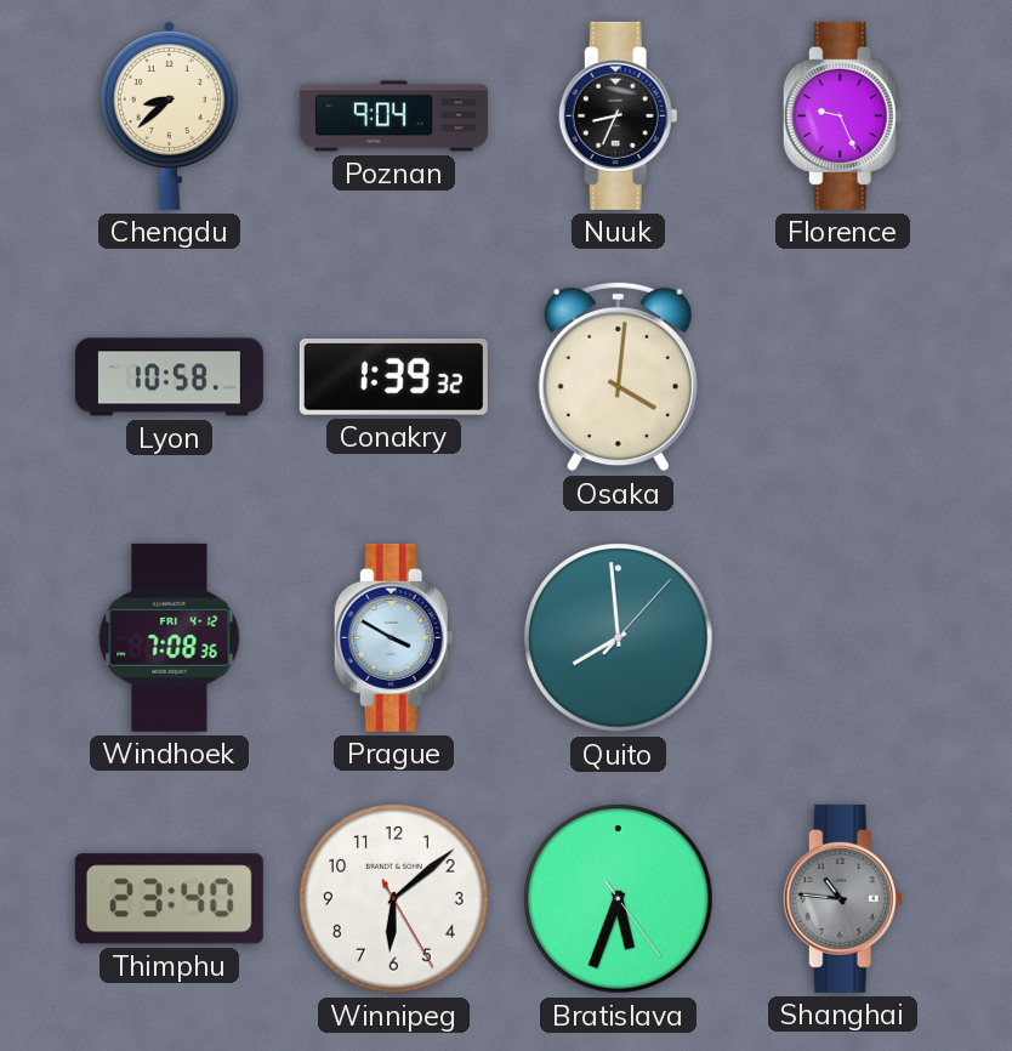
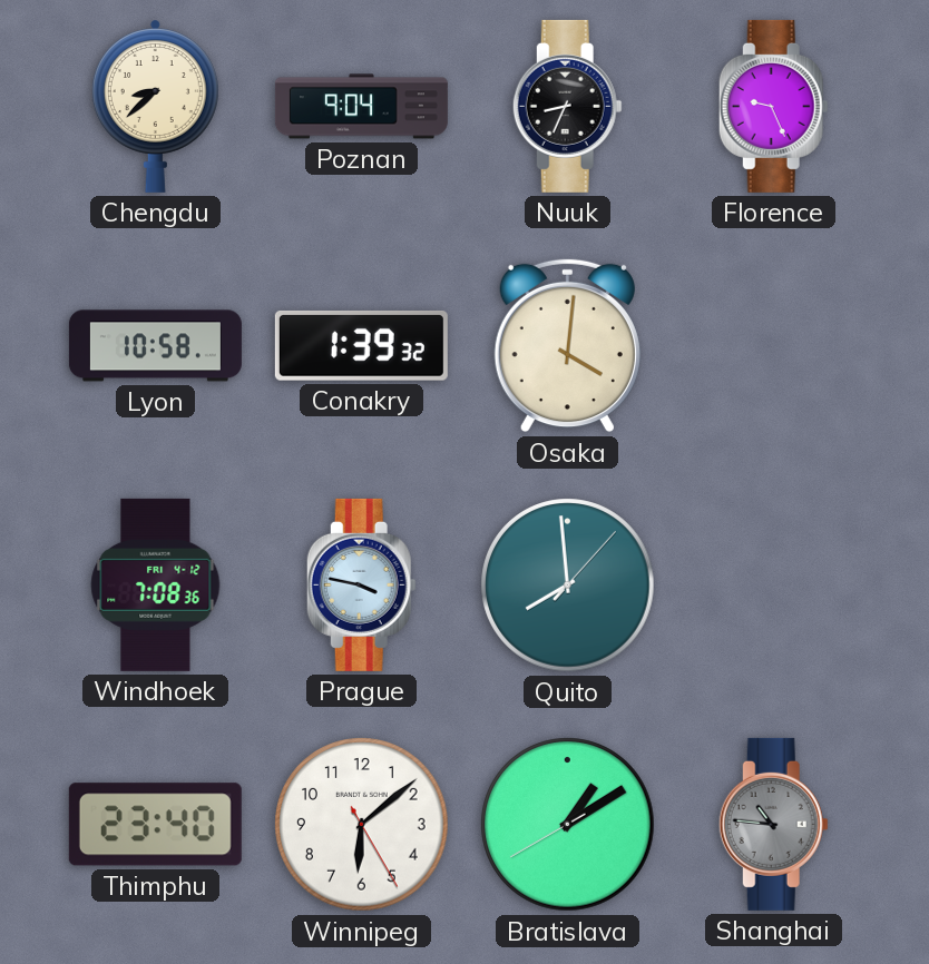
Prague: 3:50 -> 3:47 (361, 584)
Bratislava: 5:33 -> 1:09 (568, 825)
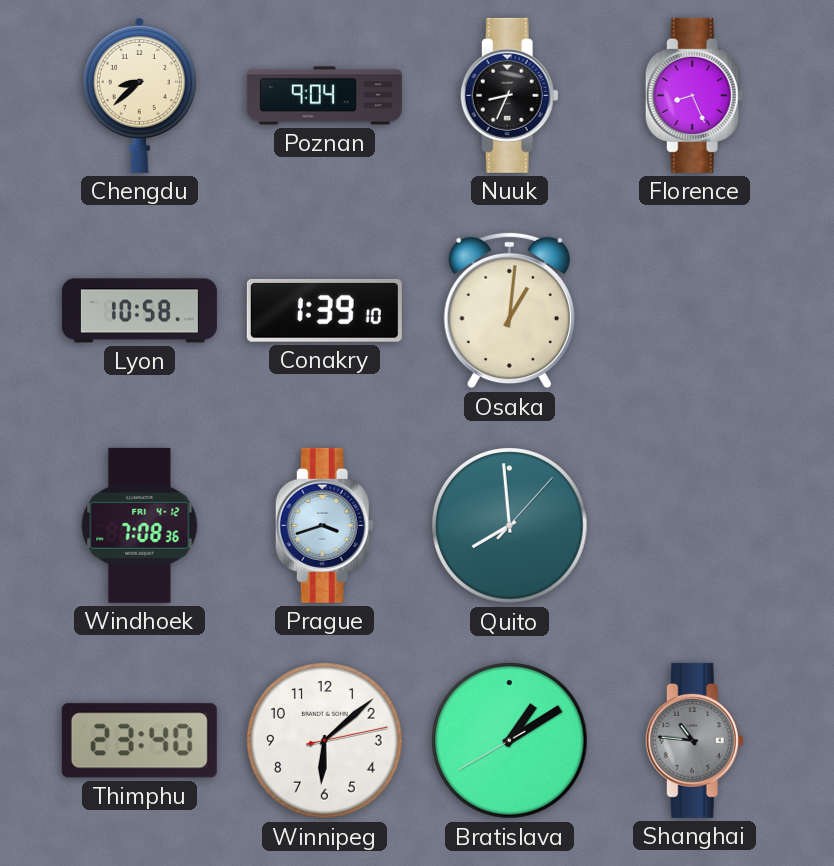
Florence: 9:26 -> 8:26 (694, 95)
Conakry: 1:39:32 -> 1:39:10 (324, 310)
Osaka: 4:01 -> 1:01 (509, 311)
Prague: 3:47 -> 3:42 (324, 525)
Winnipeg: 6:08:25 -> 6:08:13 (325, 741)
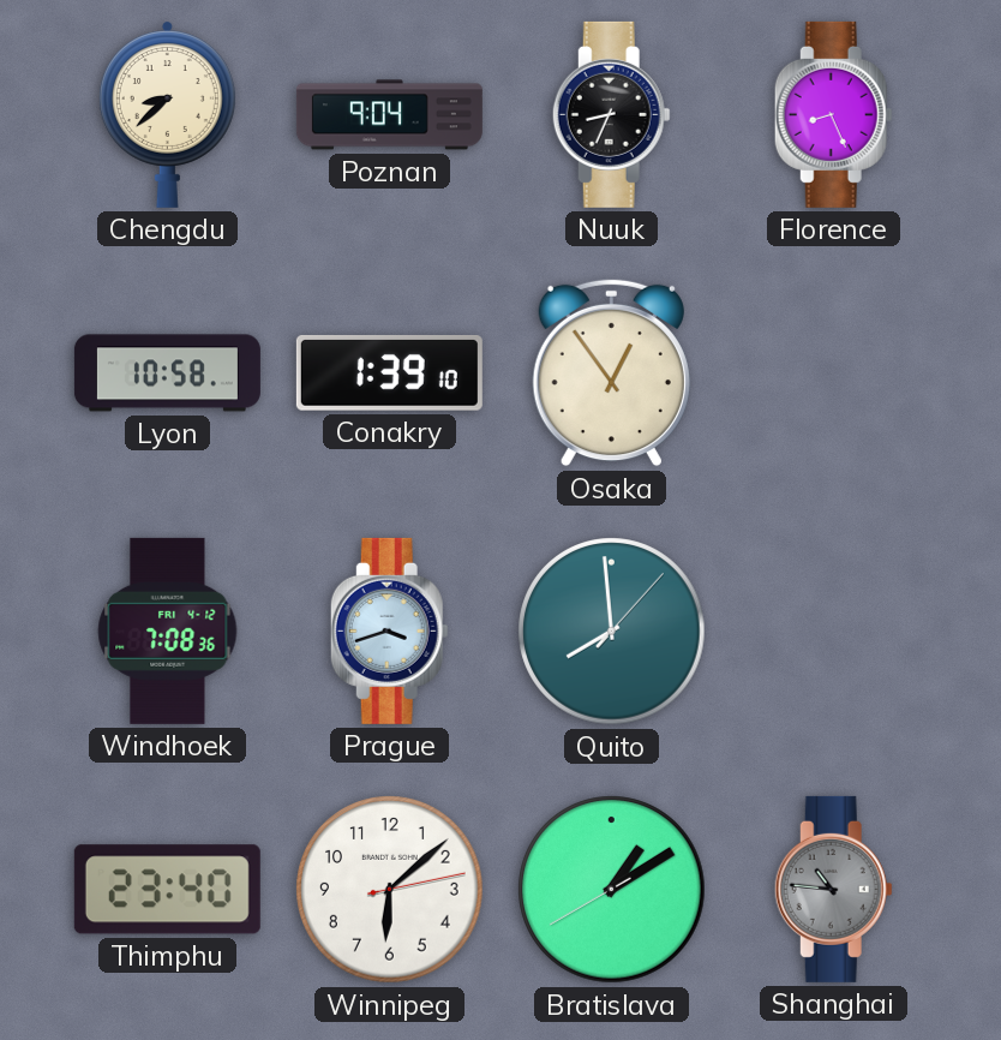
Osaka: 1:01 -> 12:54 (611, 373)
